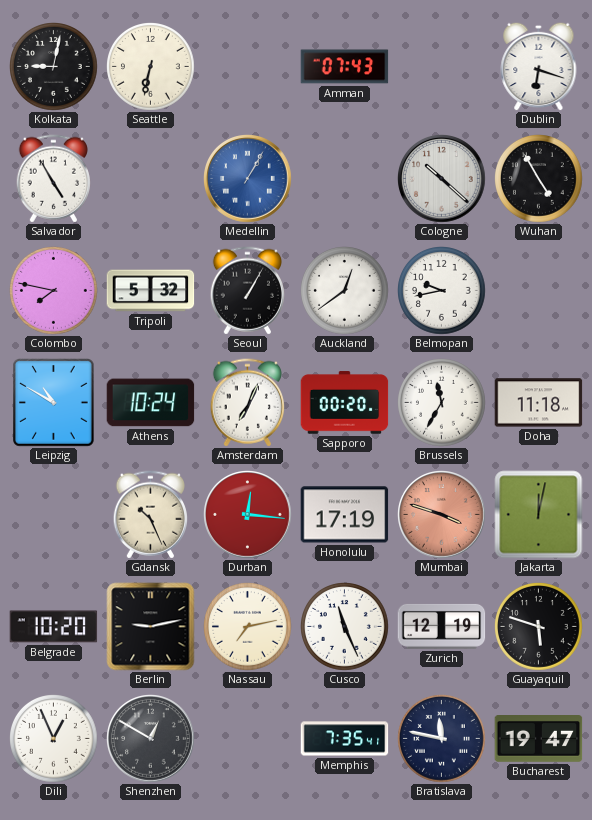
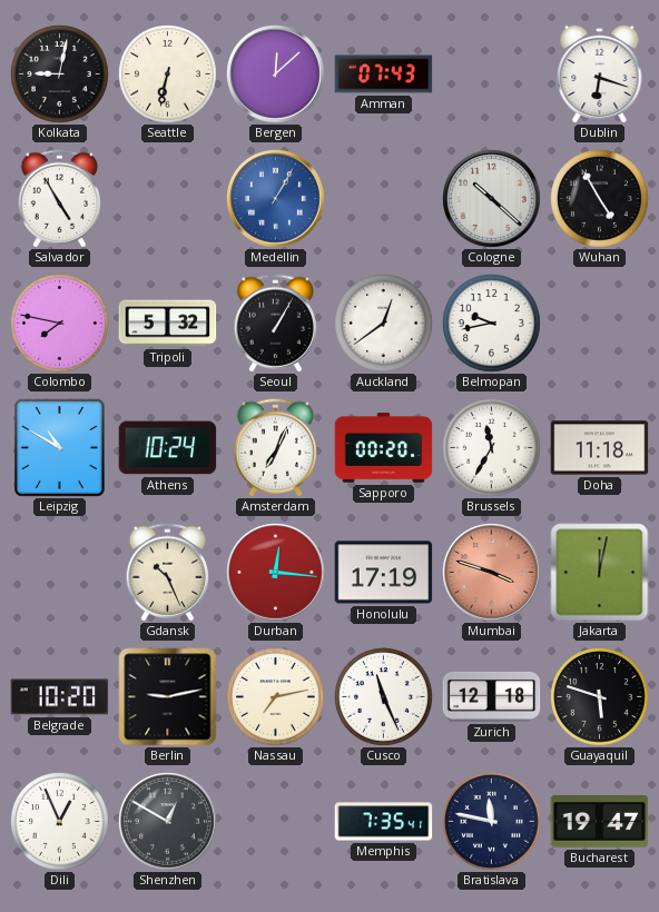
Bergen: none -> 12:08 (276, 75)
Zurich: 12:19 -> 12:18 (492, 696)
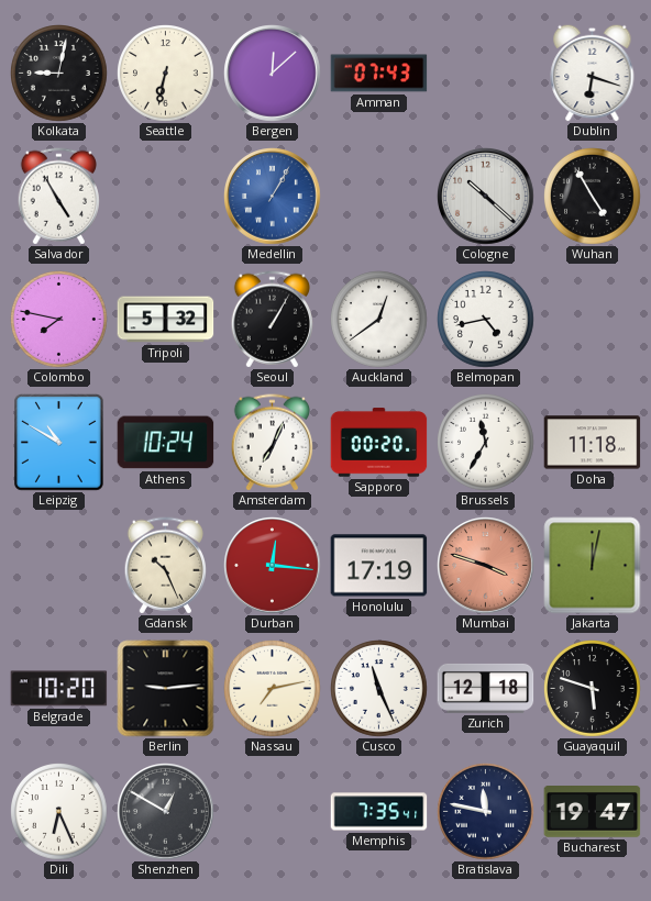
Belmopan: 9:43 -> 4:43 (486, 320)
Berlin: 9:13 -> 9:14 (166, 689)
Dili: 12:56 -> 6:26 (59, 812)
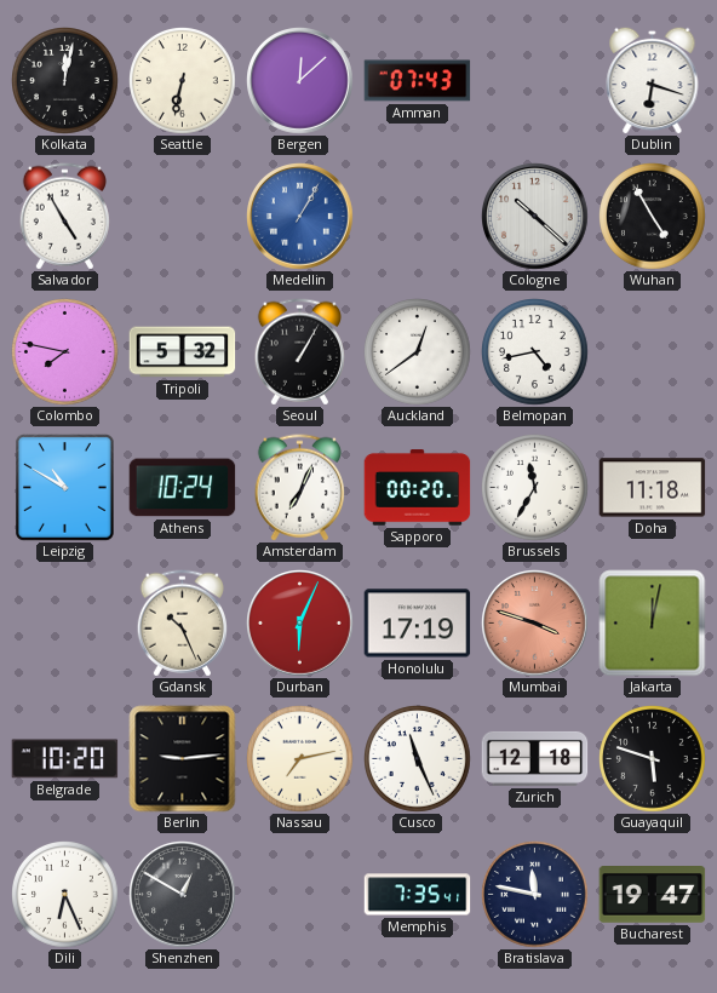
Kolkata: 9:02 -> 12:02 (65, 81)
Durban: 12:16 -> 6:04 (300, 624)
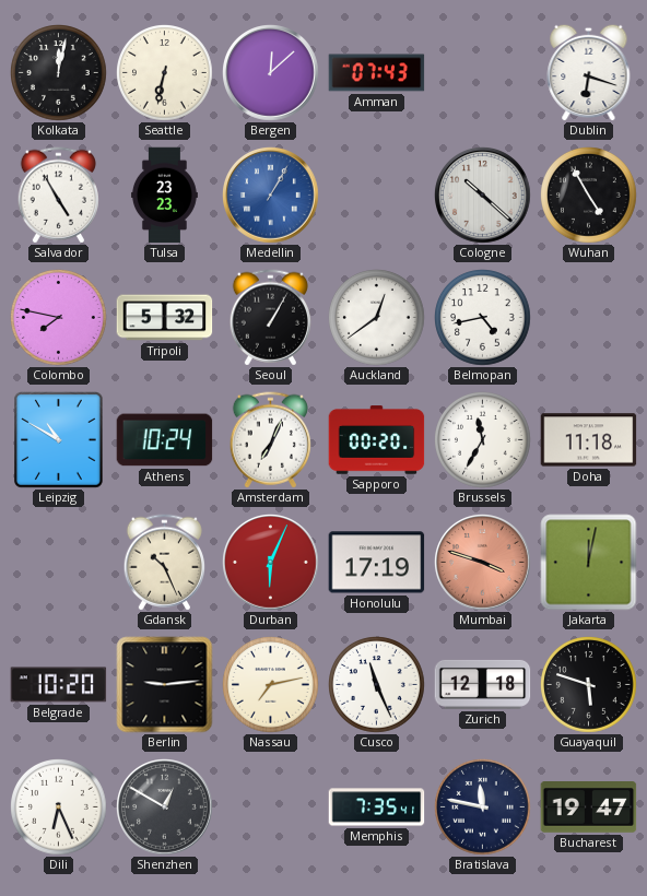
Tulsa: none -> 23:23 (164, 196)
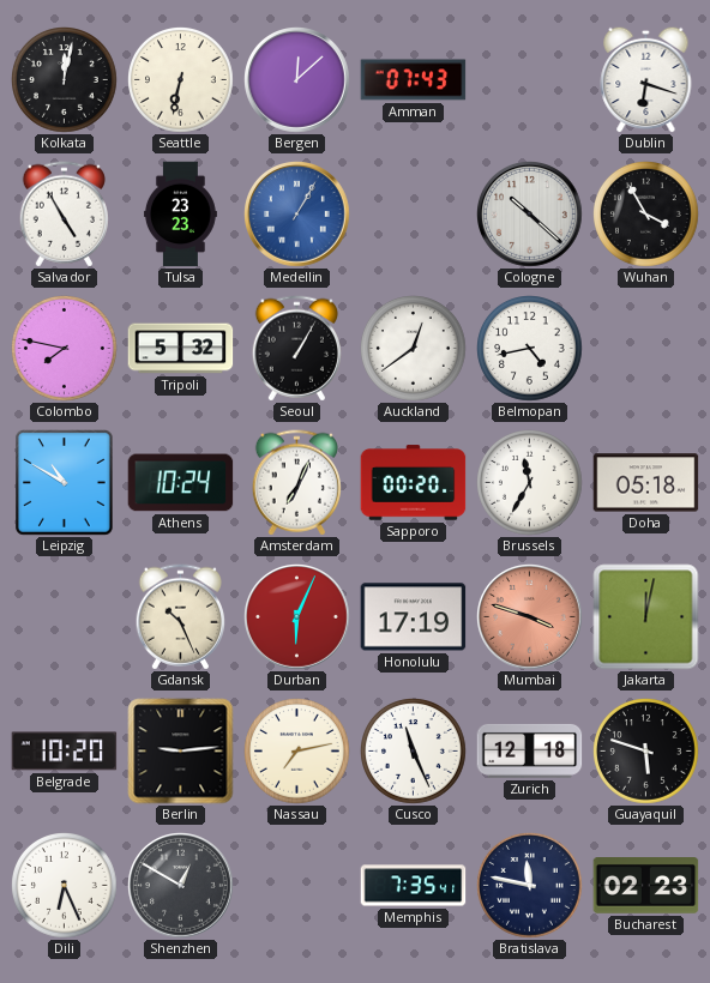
Wuhan: 4:55 -> 3:55 (646, 215)
Doha: 11:18 -> 05:18 (646, 483)
Bucharest: 19:47 -> 02:23 (646, 886)
